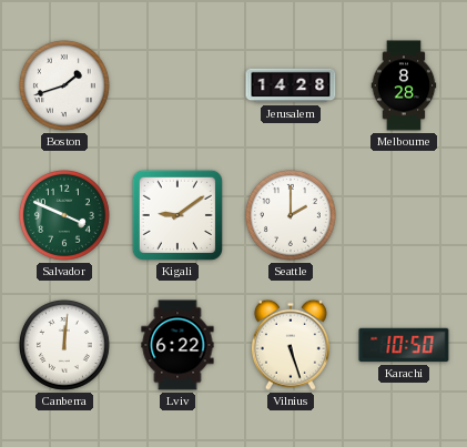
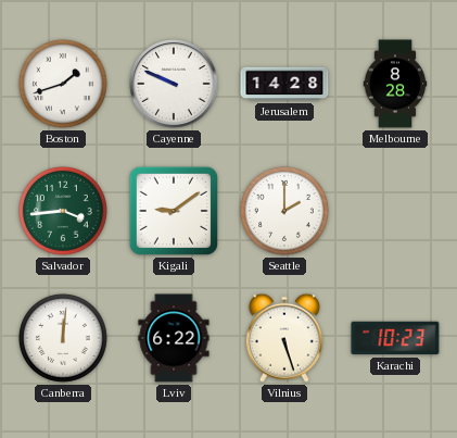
Cayenne: none -> 9:49 (174, 84)
Salvador: 3:49 -> 3:44 (63, 211)
Karachi: 10:50 -> 10:23 (395, 338)
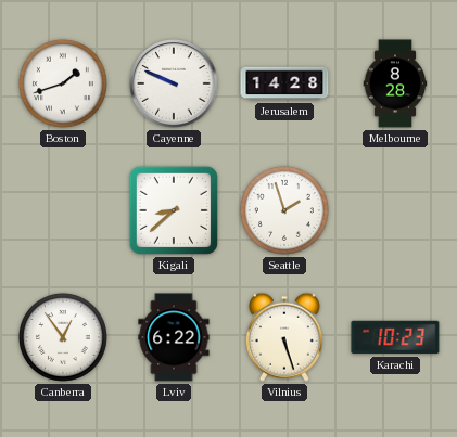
Salvador: 3:44 -> none (63, 211)
Kigali: 9:09 -> 8:38 (174, 210)
Seattle: 2:00 -> 1:57 (284, 210)
Canberra: 12:01 -> 12:54 (63, 337)
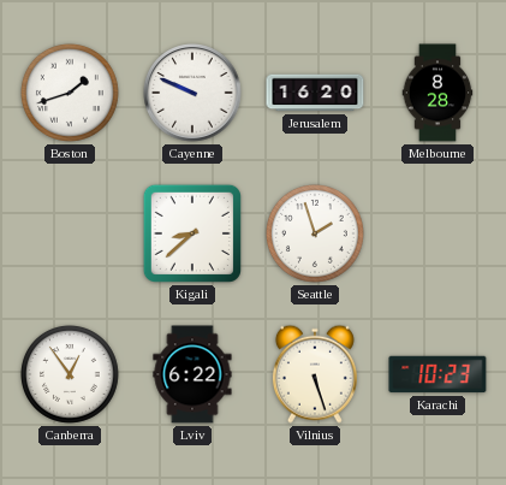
Jerusalem: 14:28 -> 16:20 (315, 93)
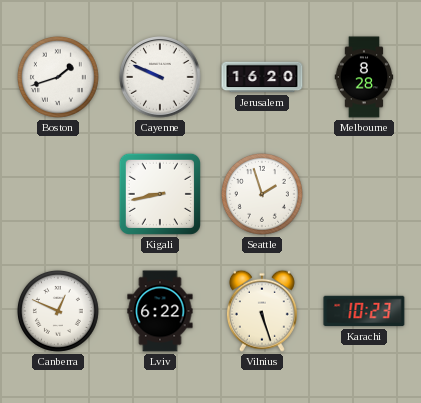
Kigali: 8:38 -> 8:43 (160, 194)
Canberra: 12:54 -> 12:49 (58, 311)
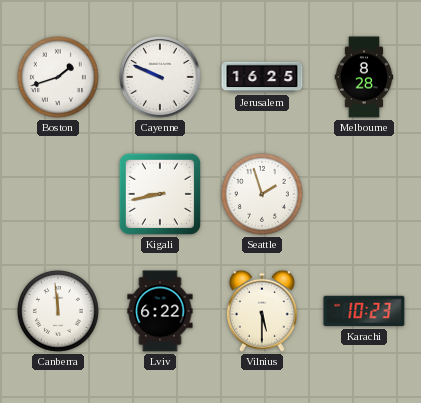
Jerusalem: 16:20 -> 16:25 (262, 77)
Canberra: 12:49 -> 11:59 (58, 311)
Vilnius: 5:27 -> 5:30 (262, 311)
